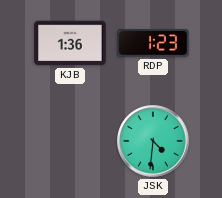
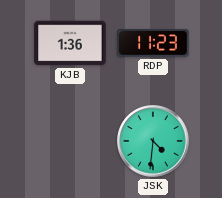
RDP: 1:23 -> 11:23 (153, 43)
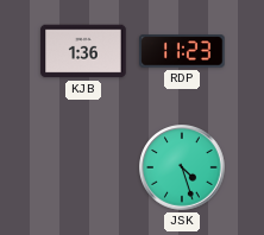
JSK: 4:31 -> 4:27 (182, 167)
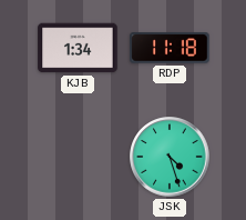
KJB: 1:36 -> 1:34 (78, 48)
RDP: 11:23 -> 11:18 (170, 48)
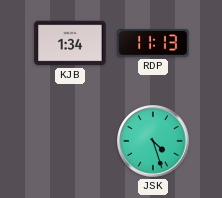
RDP: 11:18 -> 11:13 (153, 43)
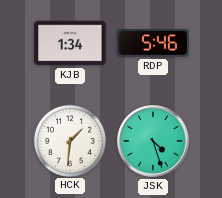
RDP: 11:13 -> 5:46 (153, 43)
HCK: none -> 1:31 (69, 140)
